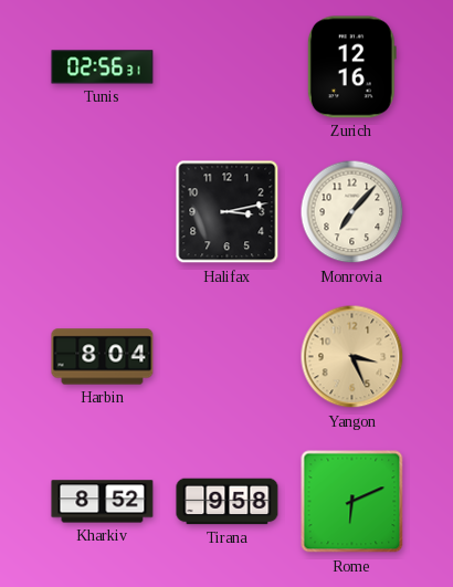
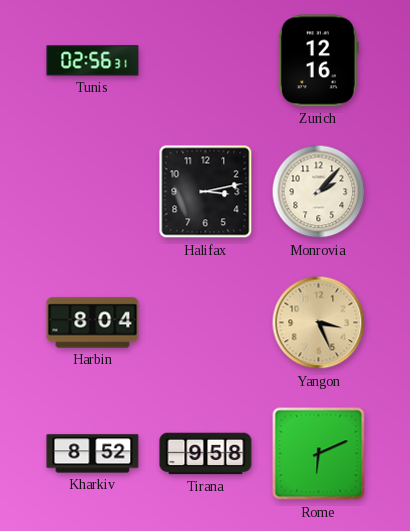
Monrovia: 7:07 -> 2:07 (319, 192)
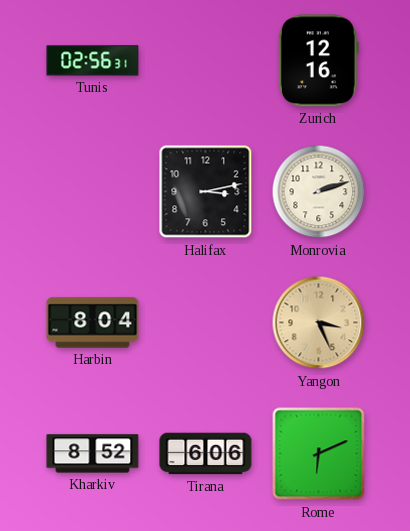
Monrovia: 2:07 -> 2:12 (319, 192)
Tirana: 9:58 -> 6:06 (206, 454)
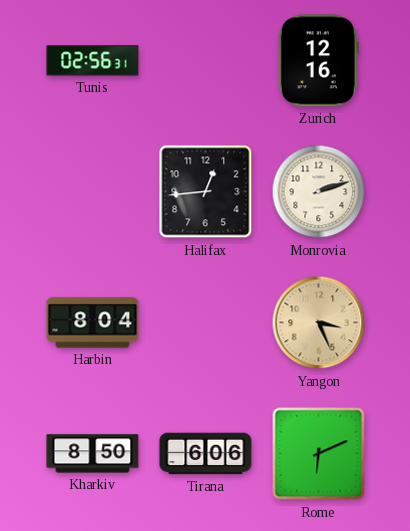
Halifax: 3:13 -> 12:44 (206, 192)
Kharkiv: 8:52 -> 8:50 (93, 454)
